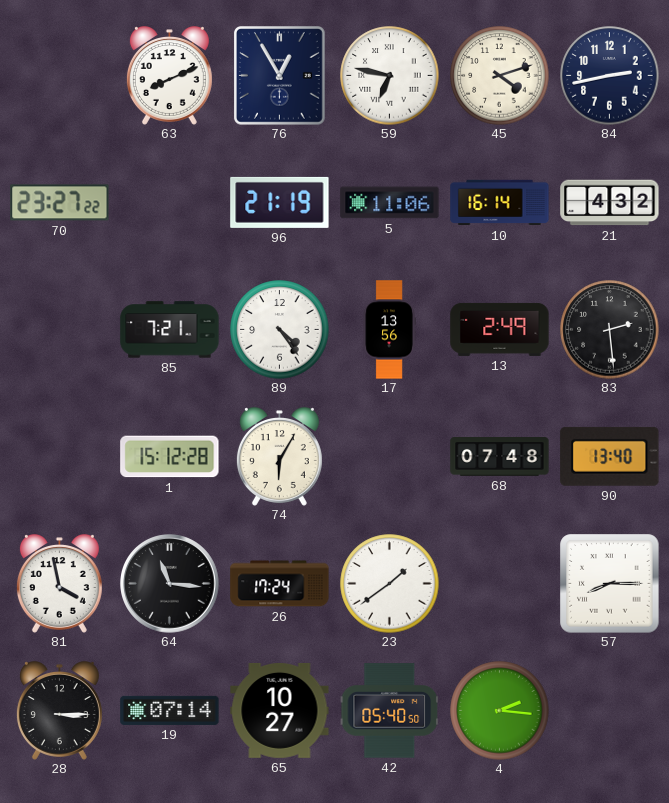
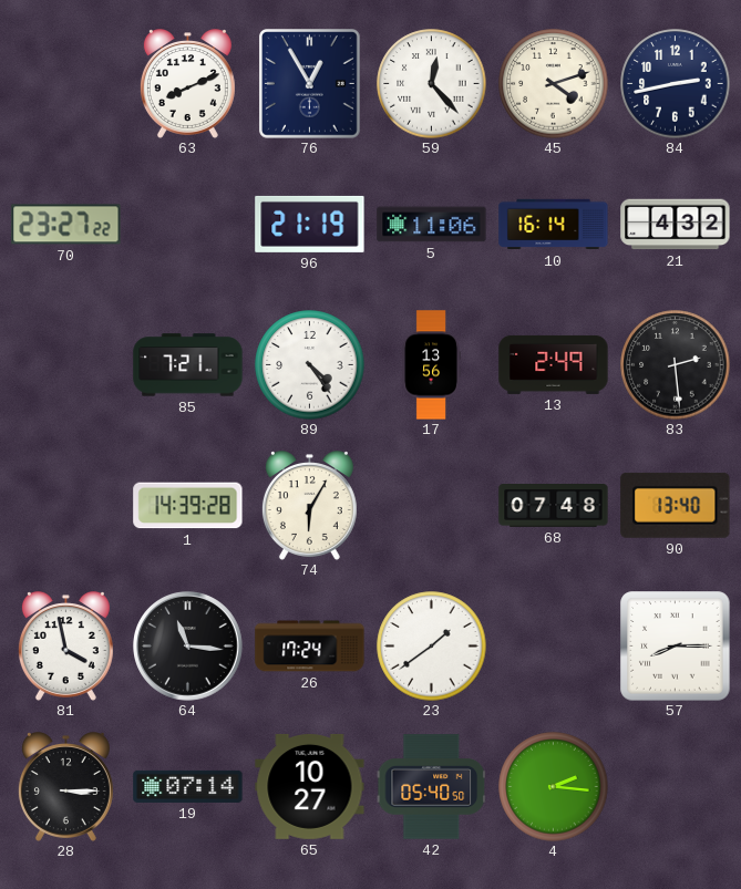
59: 6:47 -> 12:23 (432, 84)
1: 15:12 -> 14:39 (188, 506)
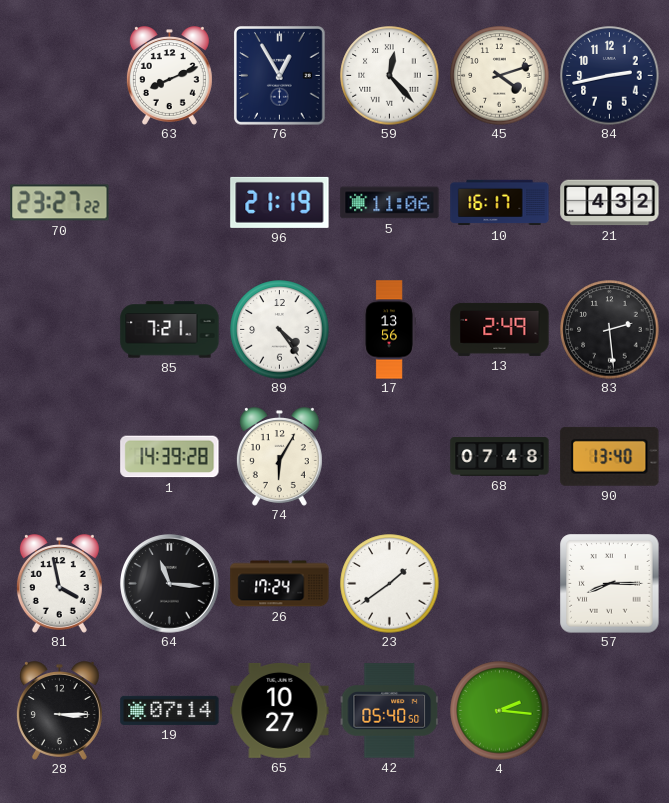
10: 16:14 -> 16:17 (500, 203)
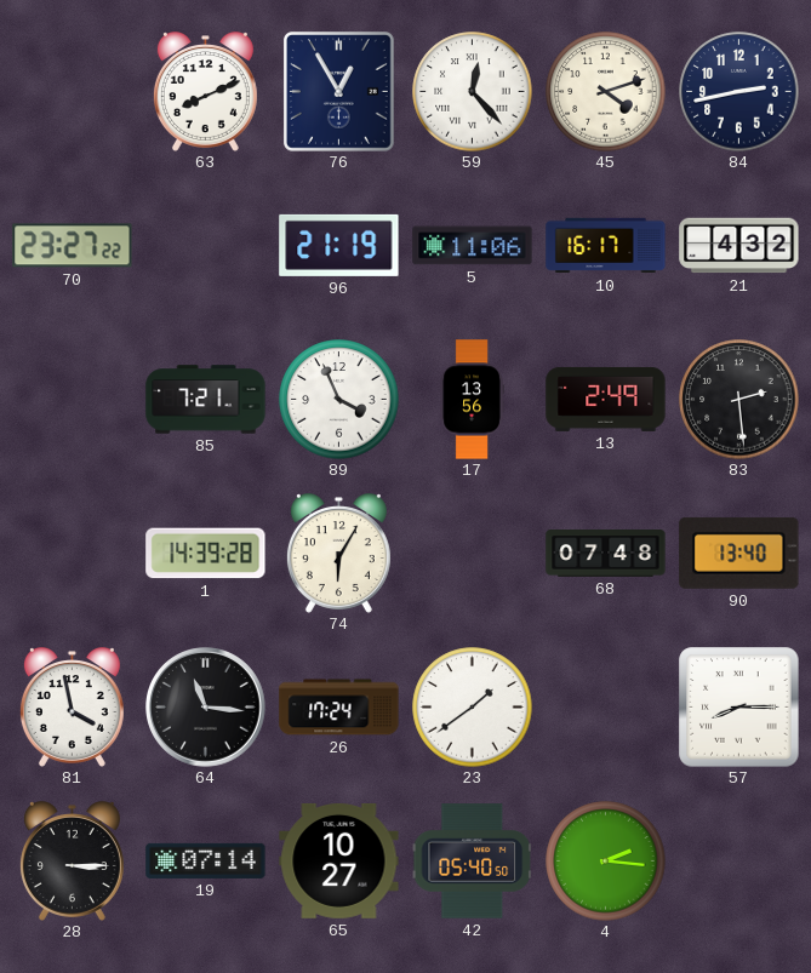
89: 4:24 -> 3:56 (339, 400)
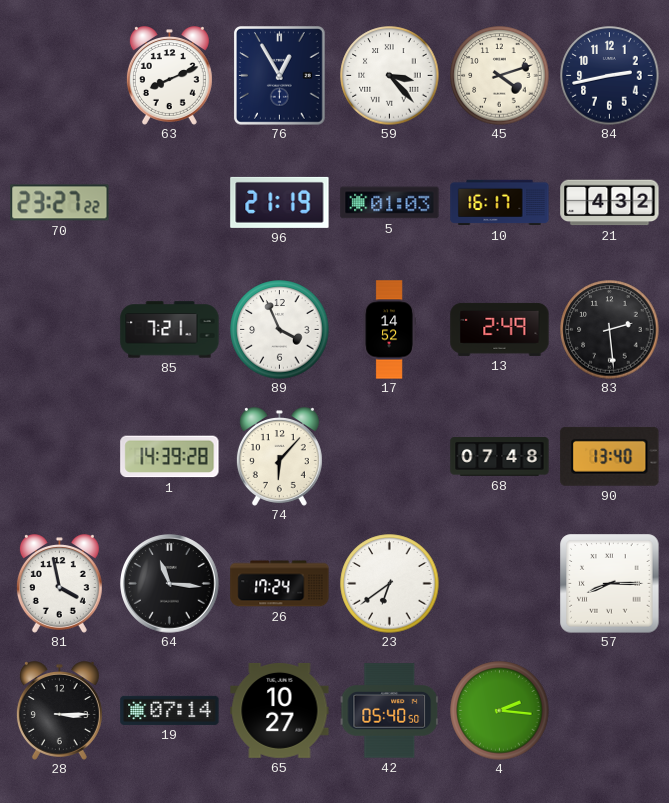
59: 12:23 -> 3:23 (390, 76)
5: 11:06 -> 01:03 (390, 203)
17: 13:56 -> 14:52 (389, 330)
74: 6:05 -> 6:07 (279, 457)
23: 1:39 -> 6:39 (390, 584)
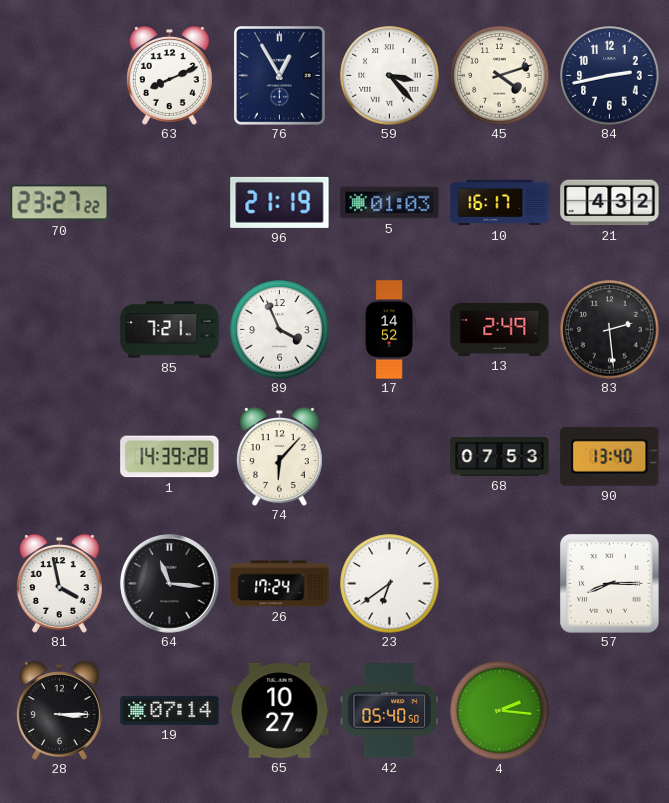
68: 07:48 -> 07:53 (500, 457)
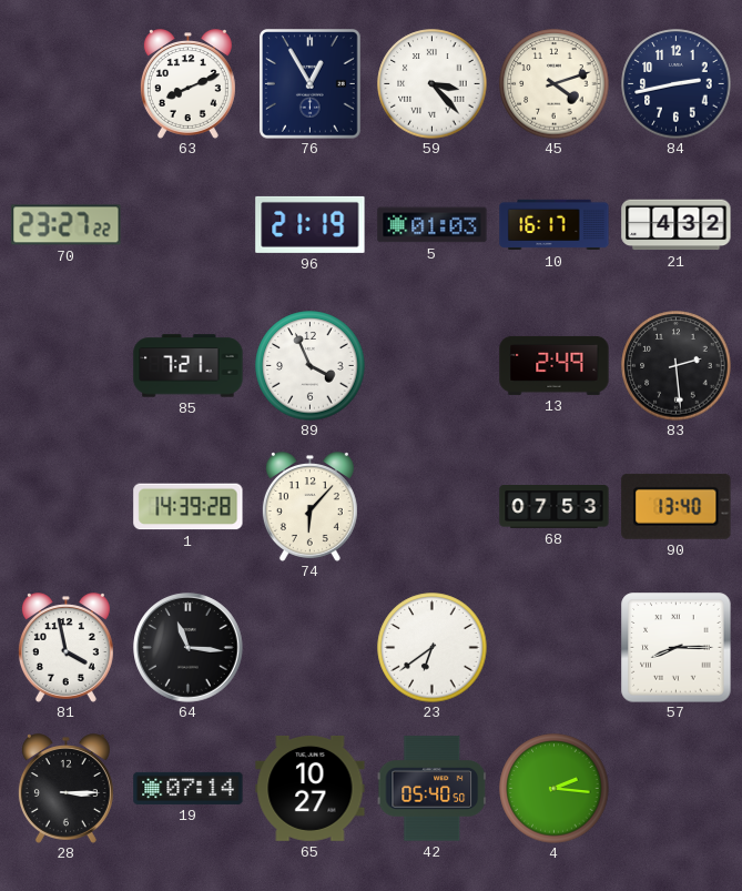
17: 14:52 -> none (389, 330)
26: 17:24 -> none (280, 584)
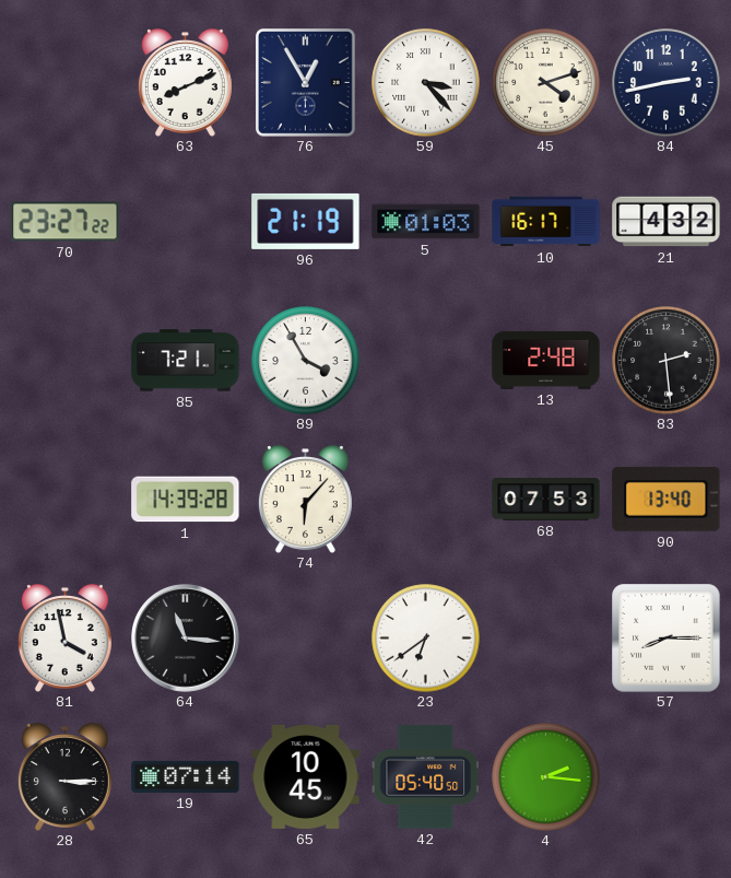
89: 3:56 -> 3:55 (306, 361)
13: 2:49 -> 2:48 (546, 360)
65: 10:27 -> 10:45 (306, 776)
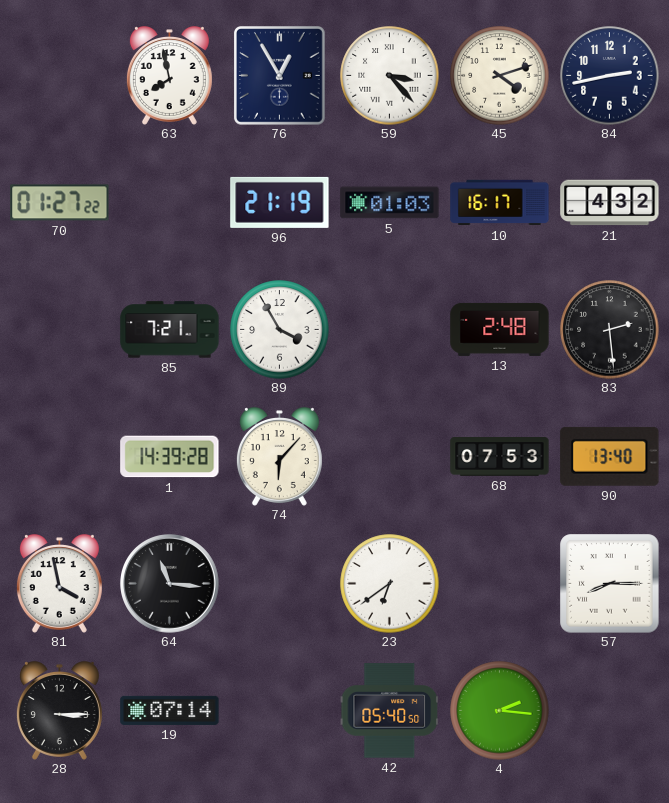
63: 8:11 -> 7:58 (169, 76)
70: 23:27 -> 01:27 (60, 203)
65: 10:45 -> none (306, 776)
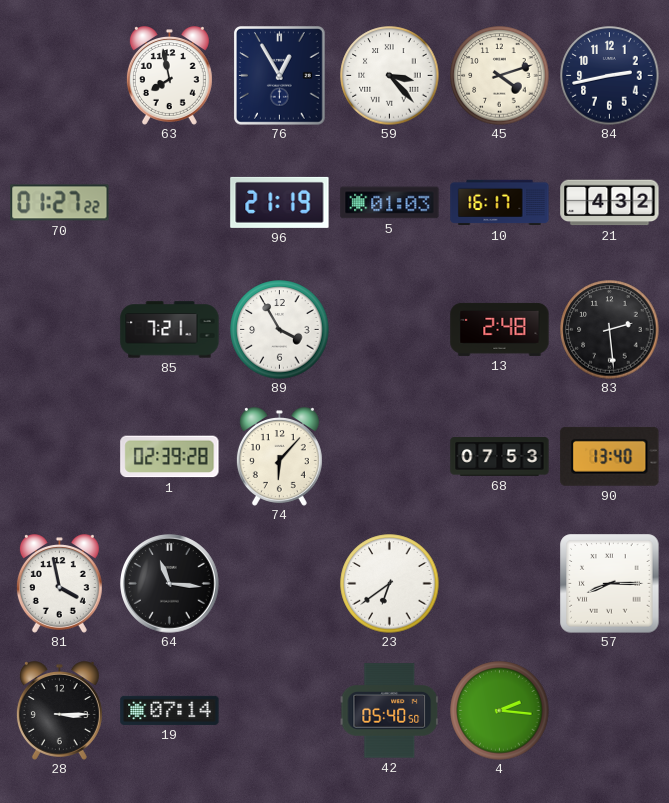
1: 14:39 -> 02:39 (170, 457)
